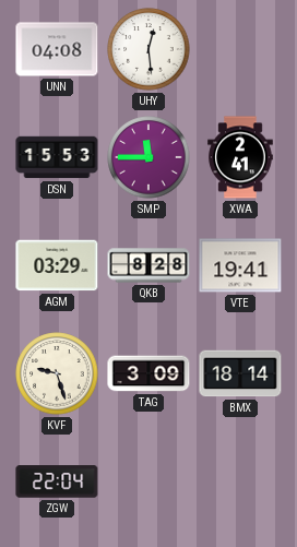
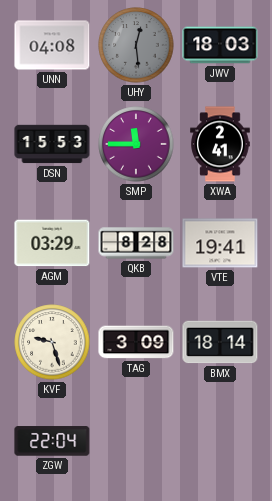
UHY dial: white -> grey (136, 45)
JWV: none -> 18:03 (220, 45)
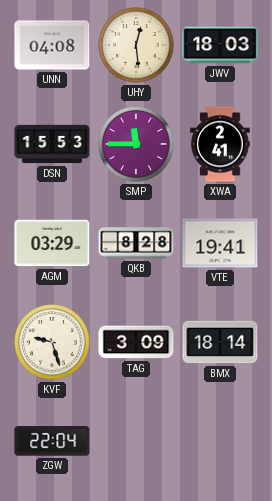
UHY dial: grey -> cream (136, 45)
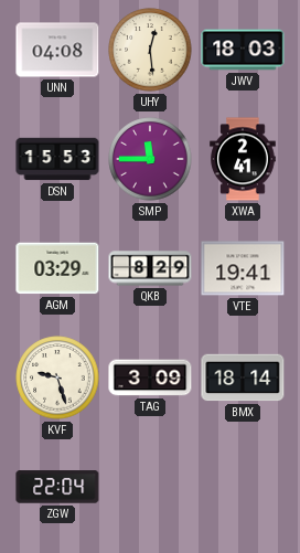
QKB: 8:28 -> 8:29 (150, 268)
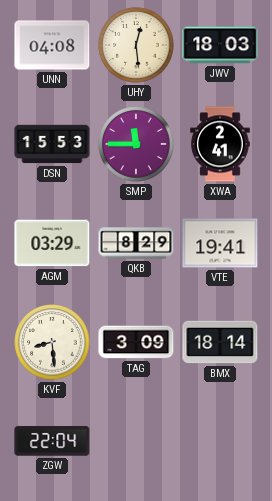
KVF: 9:27 -> 8:29 (52, 342)
